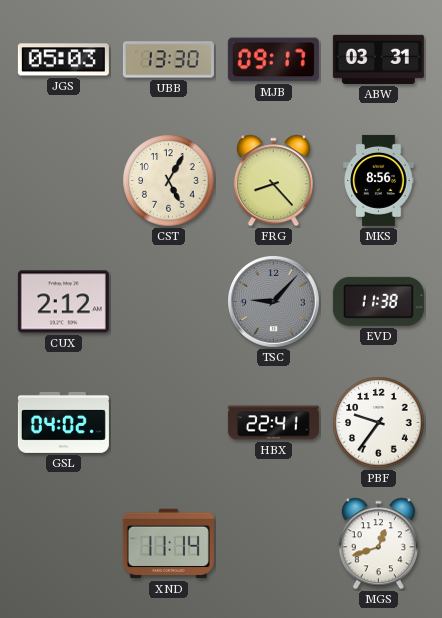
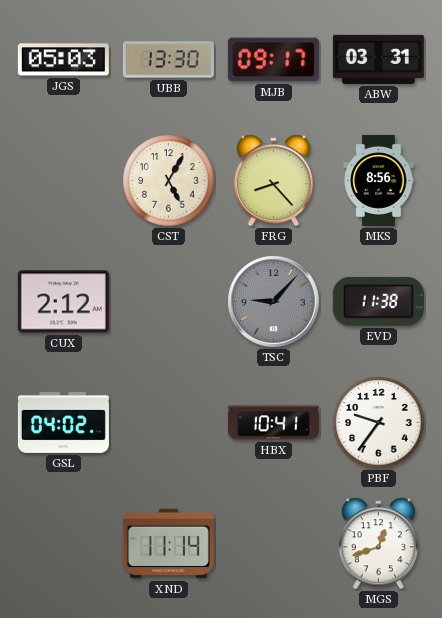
HBX: 22:41 -> 10:41 (273, 423)
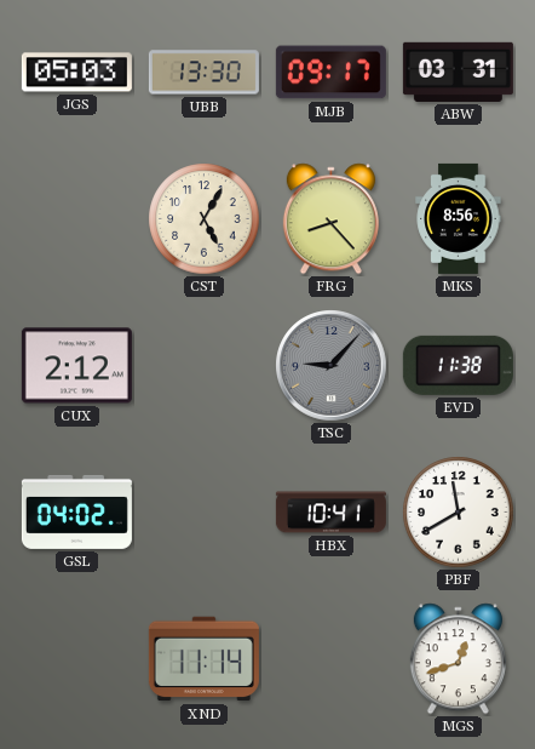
PBF: 9:36 -> 11:40 (459, 513)
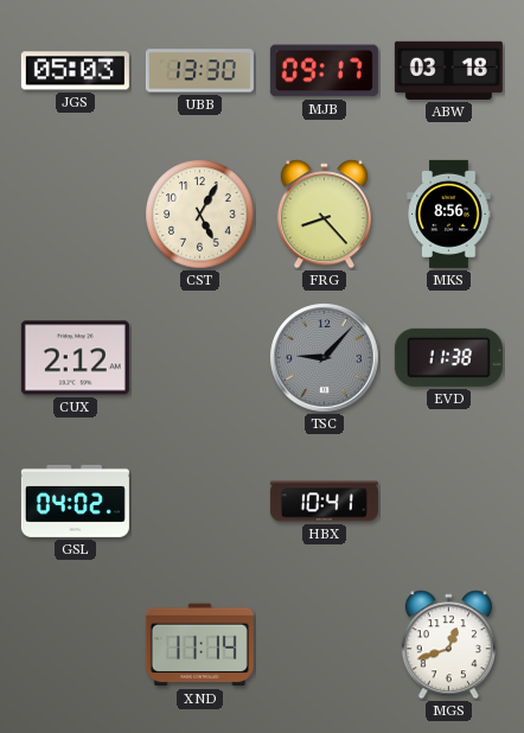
ABW: 03:31 -> 03:18 (448, 70)
PBF: 11:40 -> none (459, 513)
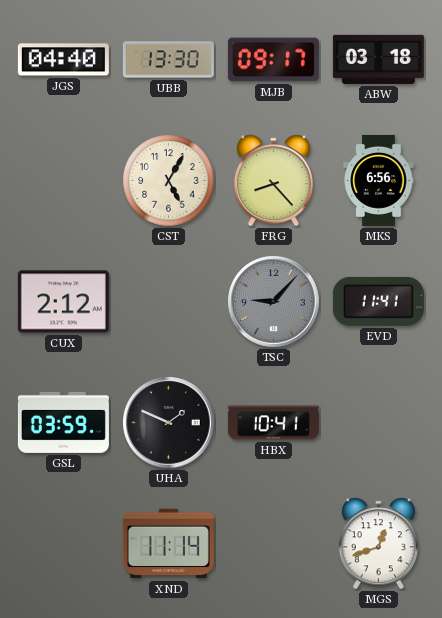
JGS: 05:03 -> 04:40 (63, 60)
MKS: 8:56 -> 6:56 (379, 180)
EVD: 11:38 -> 11:41 (378, 301)
GSL: 04:02 -> 03:59 (63, 422)
UHA: none -> 1:49 (169, 423)
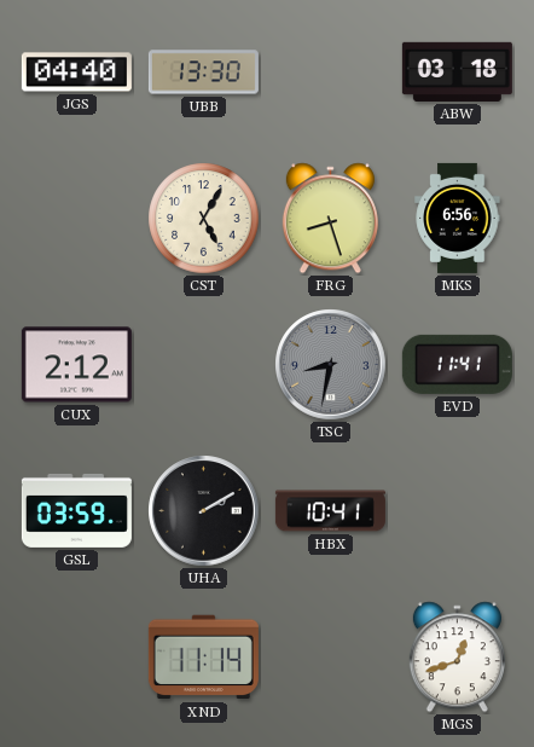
MJB: 09:17 -> none (273, 60)
FRG: 8:23 -> 8:27 (330, 219)
TSC: 9:07 -> 8:32 (331, 365)
UHA: 1:49 -> 2:10 (204, 511)
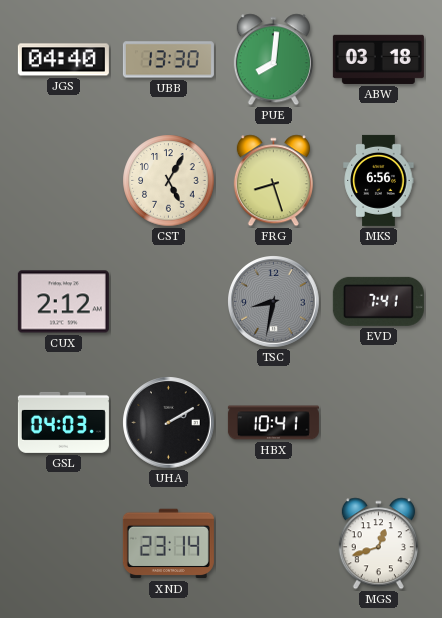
PUE: none -> 8:01 (273, 60)
EVD: 11:41 -> 7:41 (378, 301)
GSL: 03:59 -> 04:03 (63, 422)
XND: 11:14 -> 23:14 (168, 544)
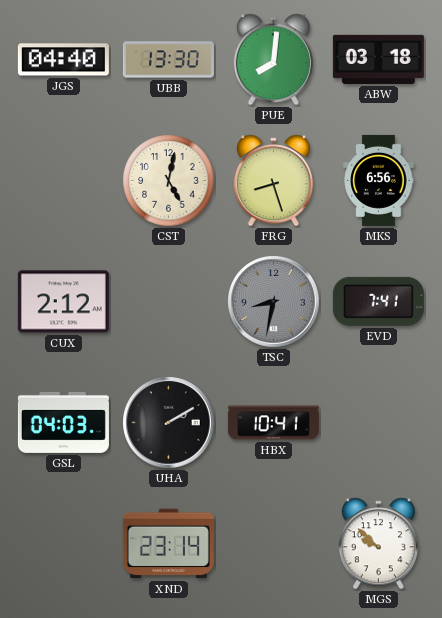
CST: 5:05 -> 5:02 (169, 181)
MGS: 12:42 -> 9:52 (378, 544)
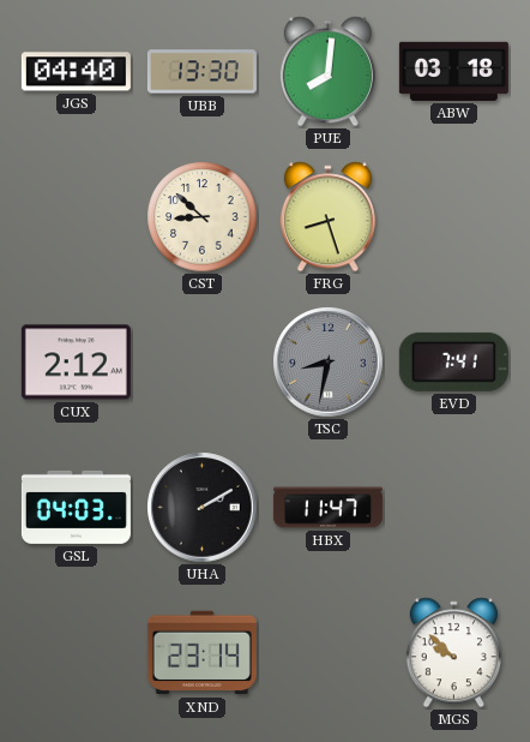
CST: 5:02 -> 8:52 (203, 217)
MKS: 6:56 -> none (379, 180)
HBX: 10:41 -> 11:47 (327, 508)
